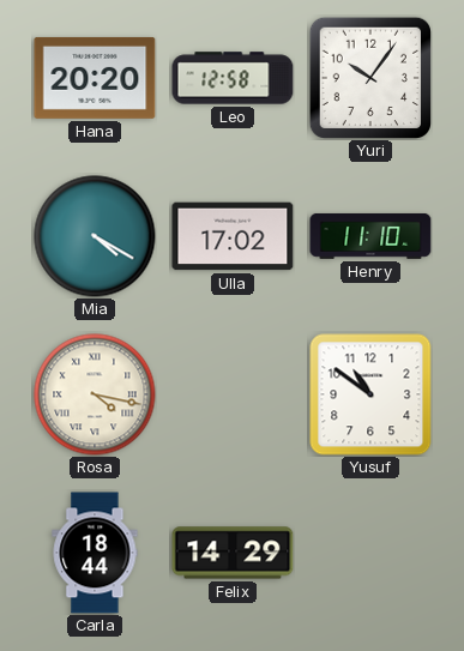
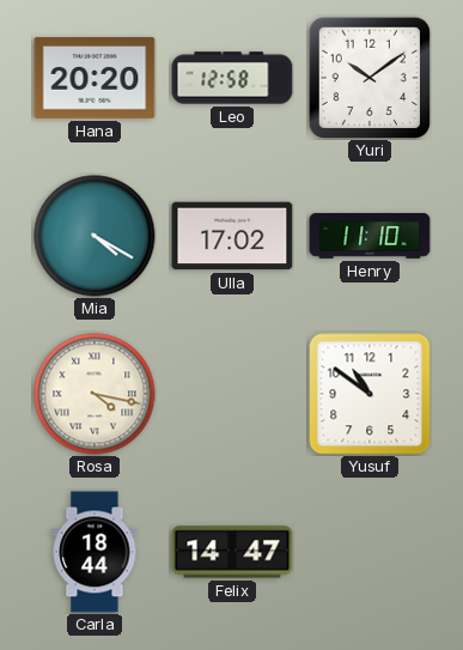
Yuri: 10:06 -> 10:09 (368, 77)
Felix: 14:29 -> 14:47 (232, 552)
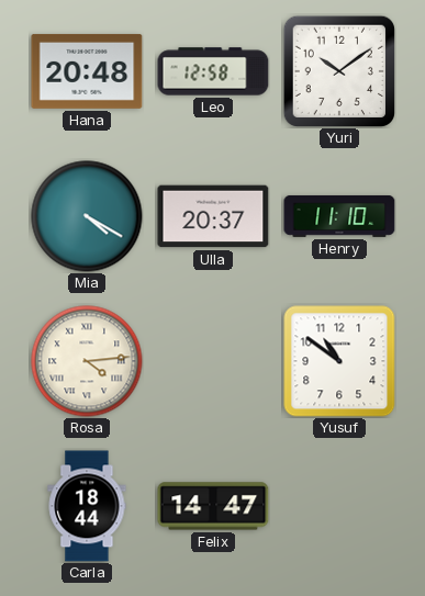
Hana: 20:20 -> 20:48 (87, 71)
Ulla: 17:02 -> 20:37 (213, 216)
Rosa: 4:17 -> 4:14 (87, 361)
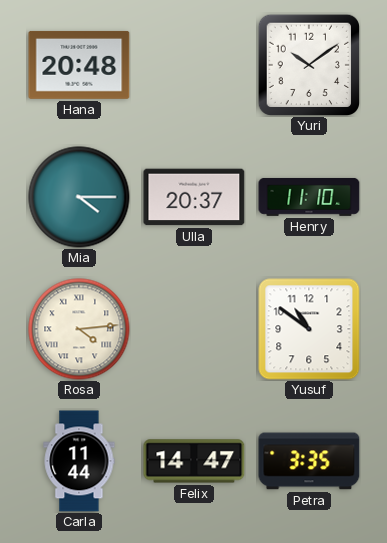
Leo: 12:58 -> none (213, 71)
Mia: 4:20 -> 4:15 (79, 197)
Carla: 18:44 -> 11:44 (79, 461)
Petra: none -> 3:35 (309, 461)
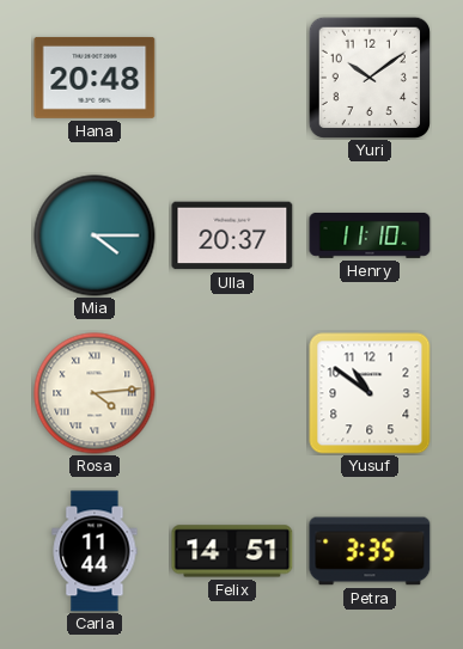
Felix: 14:47 -> 14:51 (232, 551)
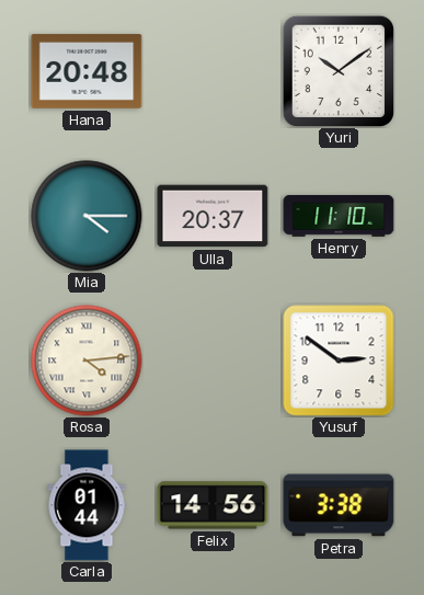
Yusuf: 10:51 -> 2:51 (339, 361)
Carla: 11:44 -> 01:44 (87, 505)
Felix: 14:51 -> 14:56 (213, 505)
Petra: 3:35 -> 3:38 (339, 505)
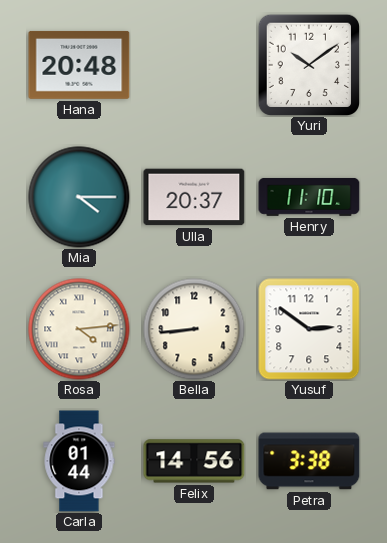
Bella: none -> 8:44 (194, 329)
